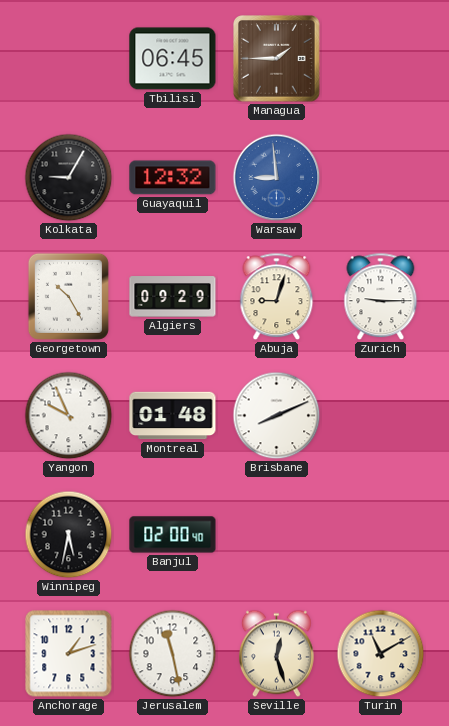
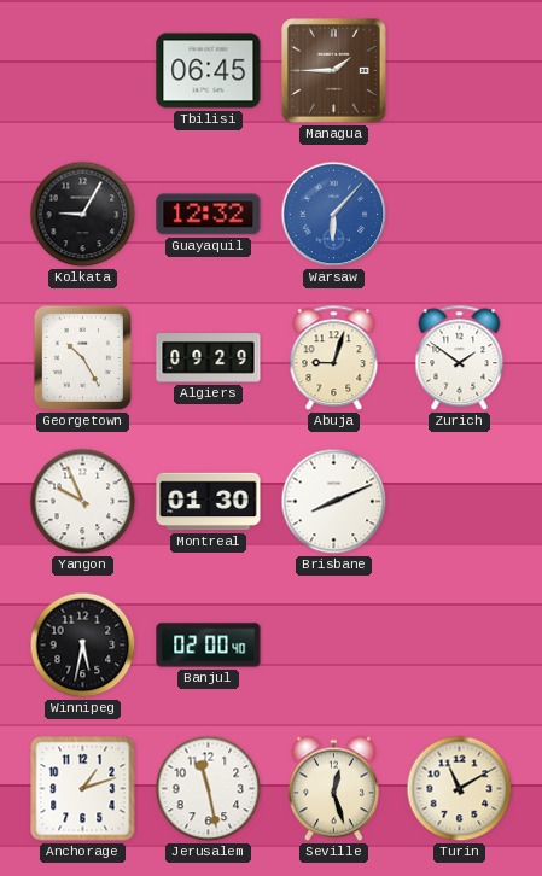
Warsaw: 8:59 -> 6:07 (334, 215)
Zurich: 9:15 -> 1:51 (460, 358)
Montreal: 01:48 -> 01:30 (209, 502)
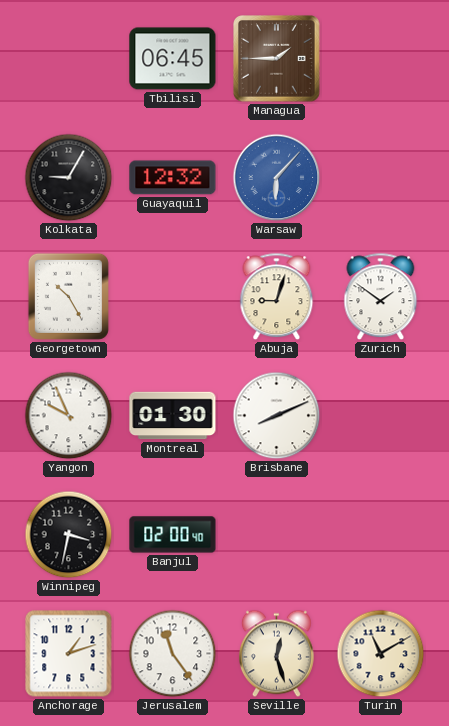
Algiers: 09:29 -> none (209, 358)
Winnipeg: 5:32 -> 3:32 (69, 535)
Jerusalem: 11:28 -> 11:24 (173, 654)
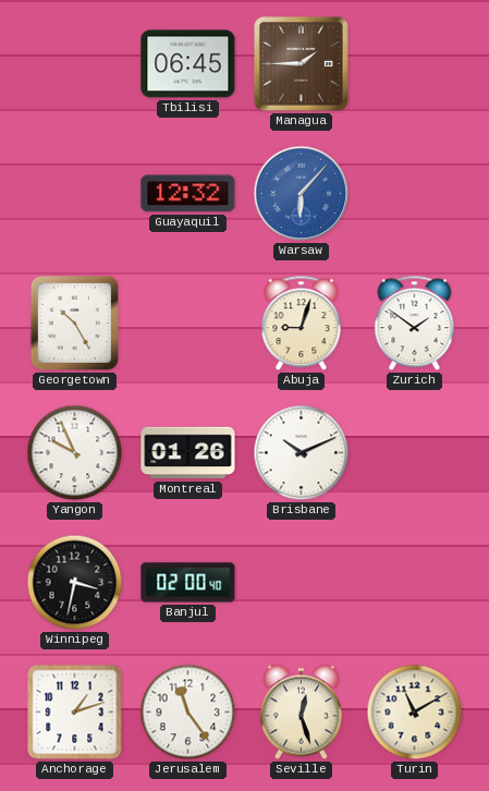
Kolkata: 9:05 -> none (69, 178)
Montreal: 01:30 -> 01:26 (188, 453)
Brisbane: 8:11 -> 10:11 (302, 453)
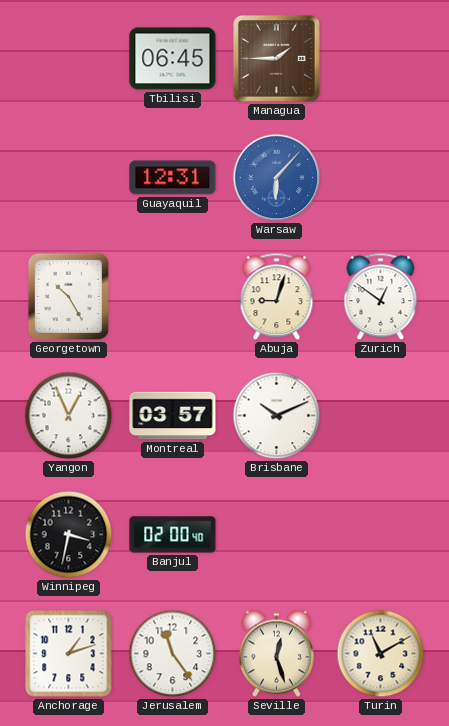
Guayaquil: 12:32 -> 12:31 (173, 178)
Zurich: 1:51 -> 12:51 (381, 297)
Yangon: 9:56 -> 12:56 (69, 416)
Montreal: 01:26 -> 03:57 (173, 416)
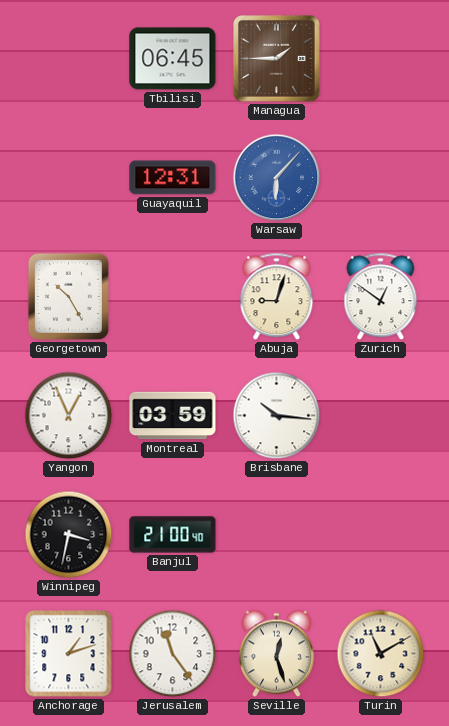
Montreal: 03:57 -> 03:59 (173, 416)
Brisbane: 10:11 -> 10:16 (277, 416)
Banjul: 02:00 -> 21:00 (173, 535)
